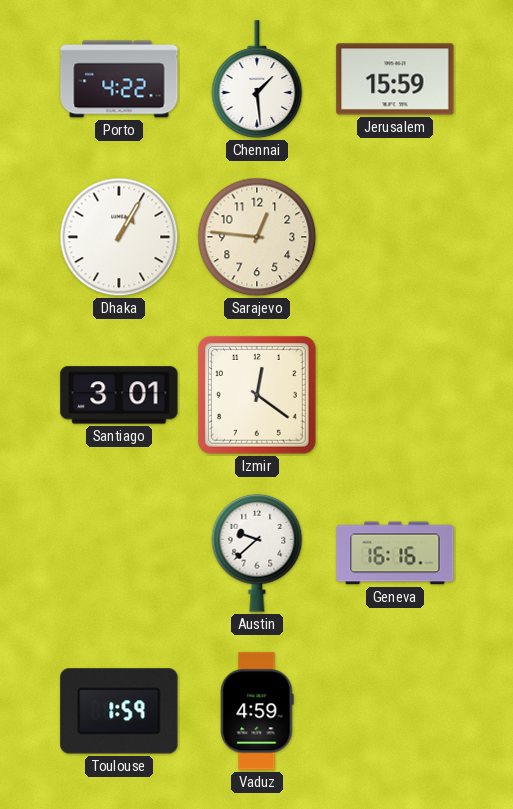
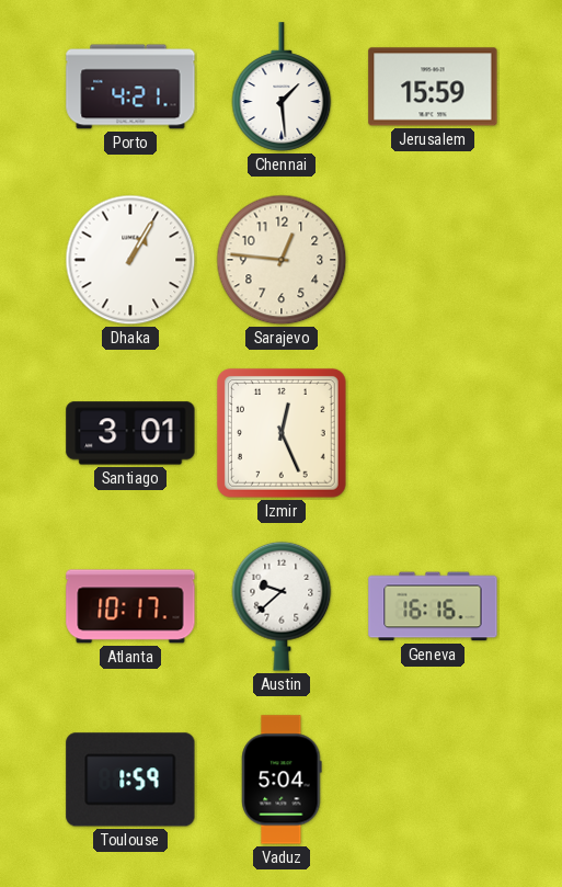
Porto: 4:22 -> 4:21 (130, 87)
Izmir: 12:21 -> 12:26 (282, 433)
Atlanta: none -> 10:17 (130, 606)
Vaduz: 4:59 -> 5:04 (282, 780)
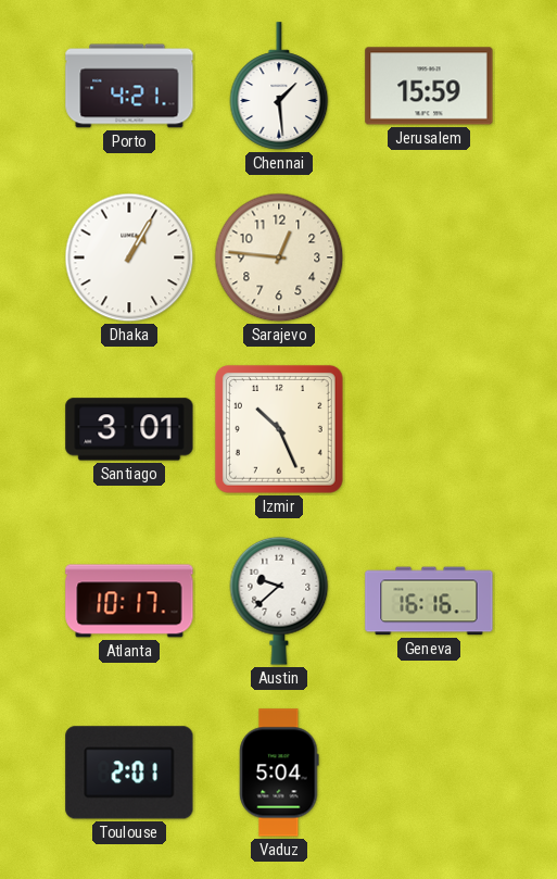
Izmir: 12:26 -> 10:26 (279, 429)
Toulouse: 1:59 -> 2:01 (129, 773)
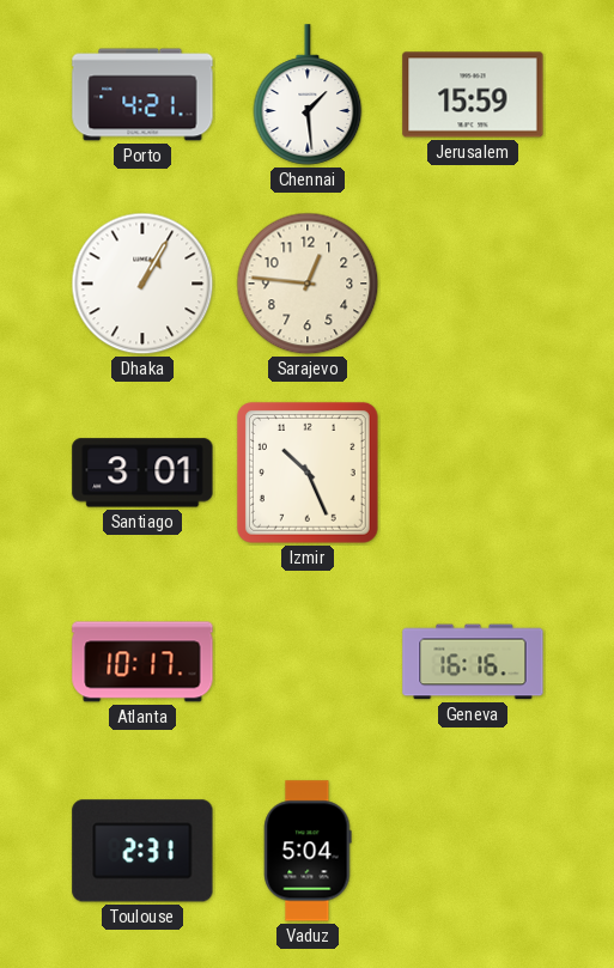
Austin: 9:38 -> none (279, 601)
Toulouse: 2:01 -> 2:31 (142, 851)
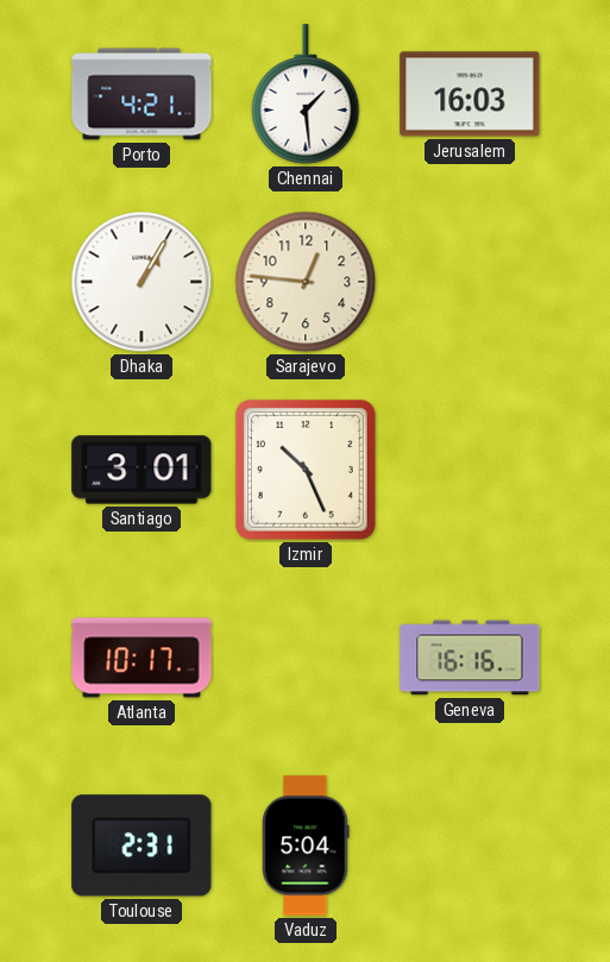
Jerusalem: 15:59 -> 16:03 (470, 94)
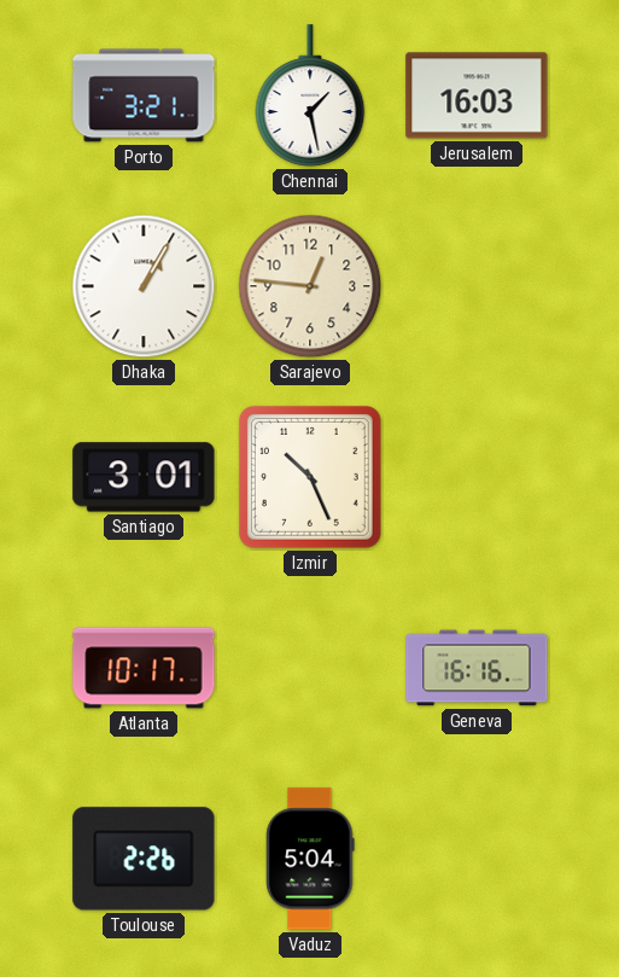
Porto: 4:21 -> 3:21 (144, 95)
Chennai: 1:29 -> 1:28 (310, 95)
Toulouse: 2:31 -> 2:26 (144, 859)
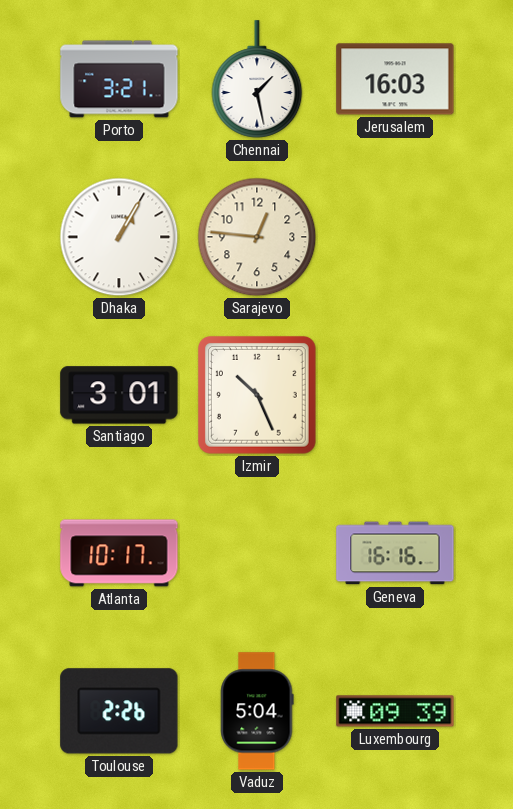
Luxembourg: none -> 09:39 (395, 711)
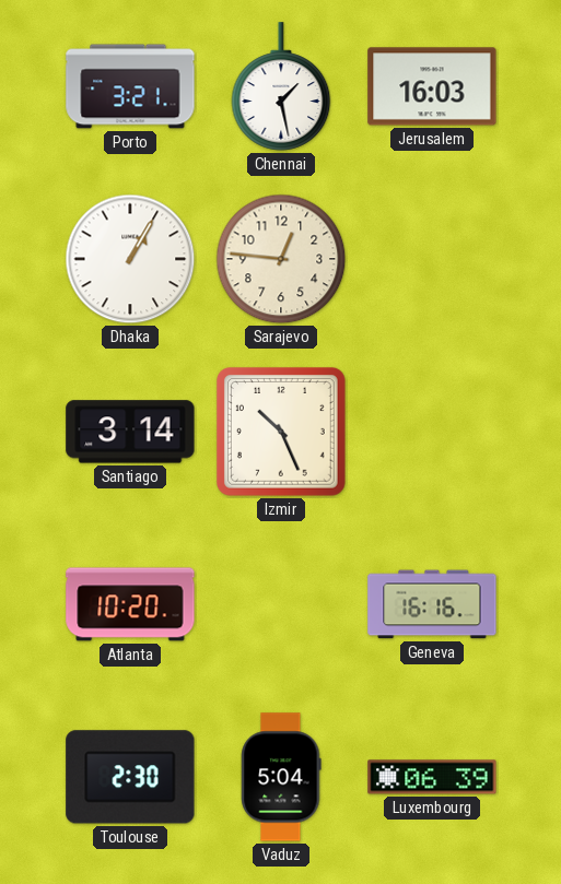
Santiago: 3:01 -> 3:14 (130, 432)
Atlanta: 10:17 -> 10:20 (130, 604)
Toulouse: 2:26 -> 2:30 (130, 777)
Luxembourg: 09:39 -> 06:39 (432, 777)
